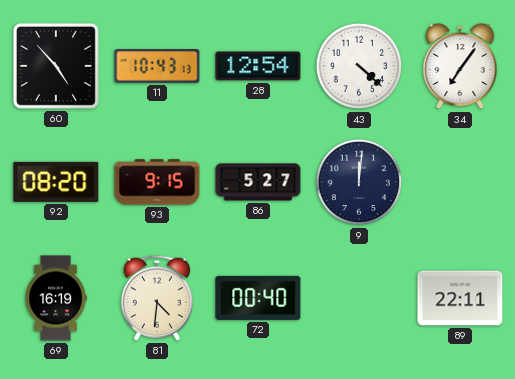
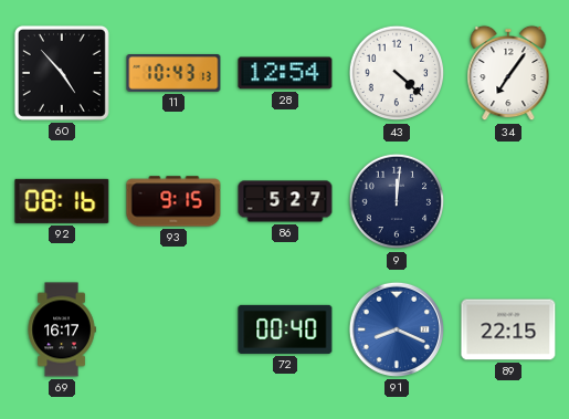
92: 08:20 -> 08:16 (62, 201)
69: 16:19 -> 16:17 (62, 329)
81: 4:31 -> none (157, 298)
91: none -> 8:19 (397, 329)
89: 22:11 -> 22:15 (508, 329)
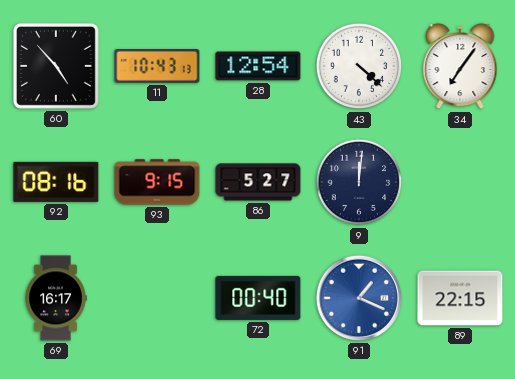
91: 8:19 -> 1:19 (359, 298)
